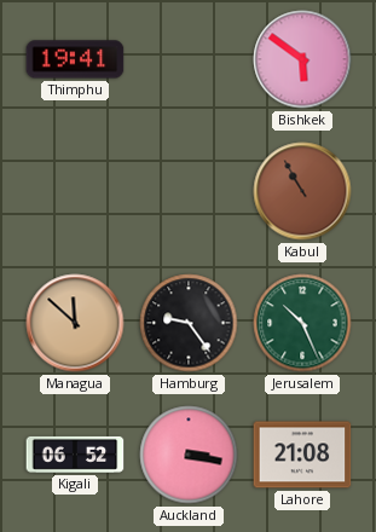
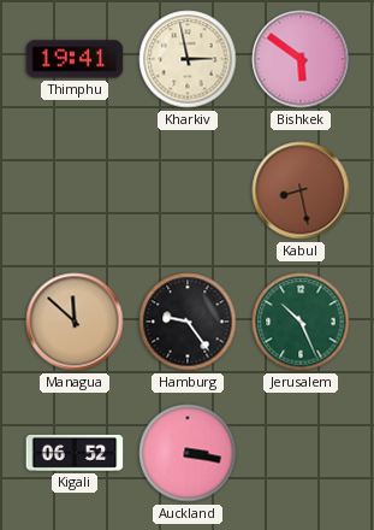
Kharkiv: none -> 2:58 (188, 59)
Kabul: 10:55 -> 8:28 (301, 190)
Lahore: 21:08 -> none (302, 455)
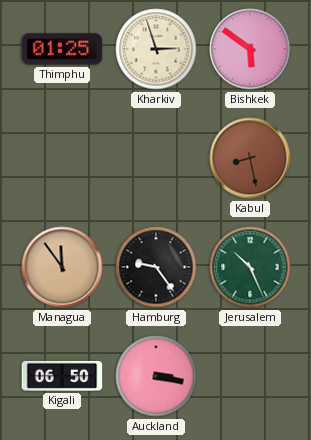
Thimphu: 19:41 -> 01:25 (62, 49)
Kharkiv: 2:58 -> 2:57 (156, 49)
Managua: 11:52 -> 11:54 (62, 267)
Kigali: 06:52 -> 06:50 (62, 376)
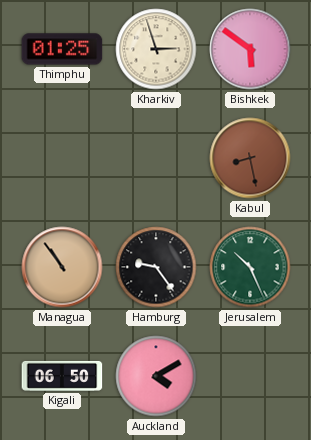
Managua: 11:54 -> 10:54 (62, 267)
Auckland: 3:17 -> 4:10 (156, 376)
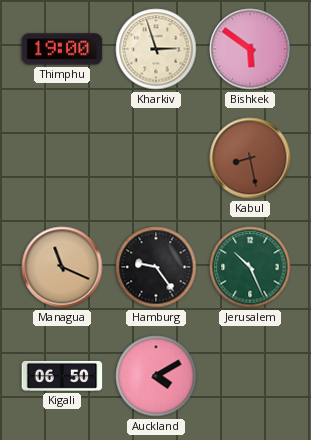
Thimphu: 01:25 -> 19:00 (62, 49)
Managua: 10:54 -> 11:19 (62, 267)
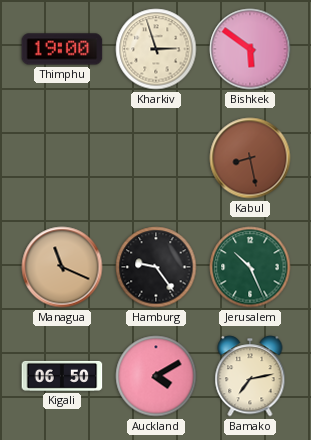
Bamako: none -> 7:13 (250, 376)
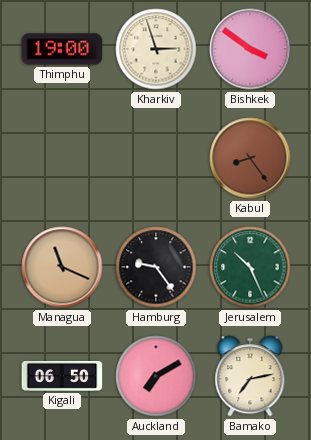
Bishkek: 5:51 -> 3:51 (250, 49)
Kabul: 8:28 -> 8:24 (250, 158)
Auckland: 4:10 -> 7:10 (156, 376)
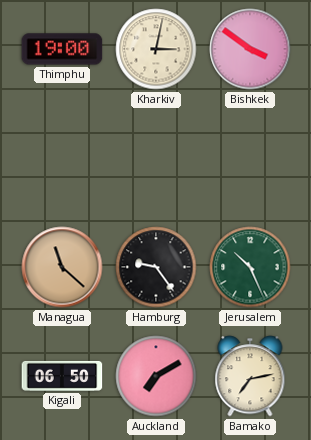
Kharkiv: 2:57 -> 3:02 (156, 49)
Kabul: 8:24 -> none (250, 158)
Managua: 11:19 -> 11:22 (62, 267)
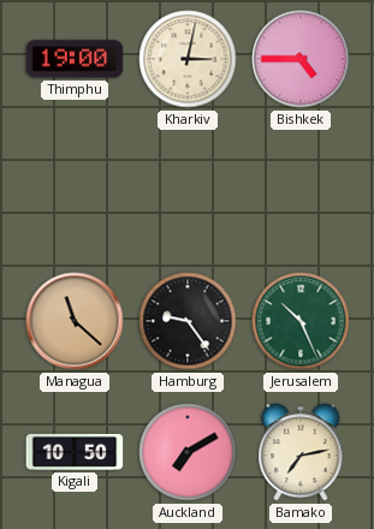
Bishkek: 3:51 -> 4:45 (301, 59)
Kigali: 06:50 -> 10:50 (75, 452)
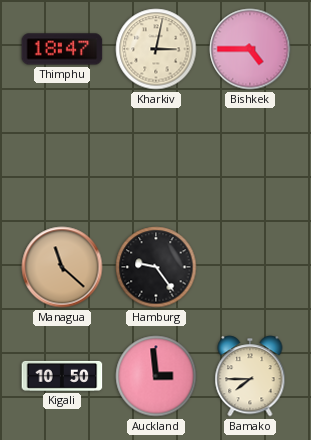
Thimphu: 19:00 -> 18:47 (62, 49)
Jerusalem: 10:26 -> none (301, 321)
Auckland: 7:10 -> 2:59 (156, 376)
Bamako: 7:13 -> 7:45 (250, 376)
